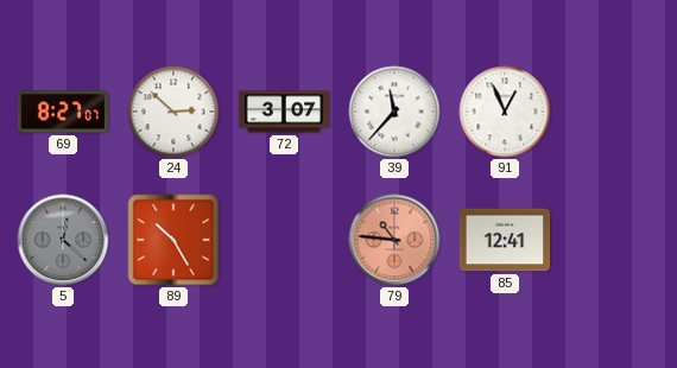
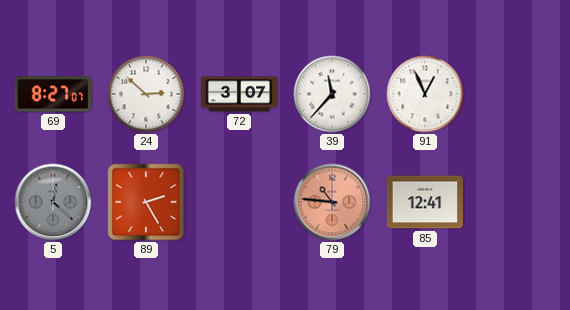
89: 10:25 -> 2:25 (146, 202)
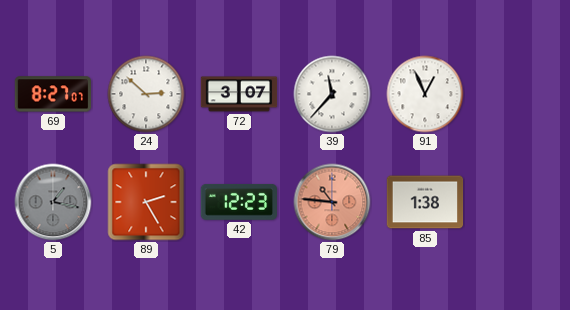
5: 12:22 -> 1:17 (53, 202)
42: none -> 12:23 (239, 202)
85: 12:41 -> 1:38 (425, 202)
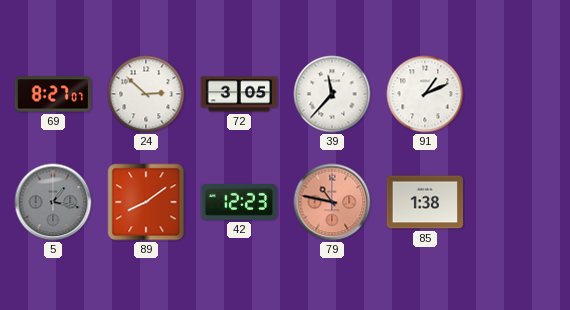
72: 3:07 -> 3:05 (239, 94)
91: 12:56 -> 1:11 (425, 94)
89: 2:25 -> 8:09 (146, 202)
79: 10:46 -> 10:47 (332, 202)
